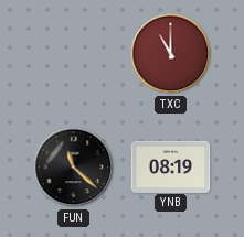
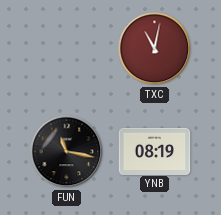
TXC: 11:00 -> 11:02 (155, 49)
FUN: 11:22 -> 11:17 (67, 152)
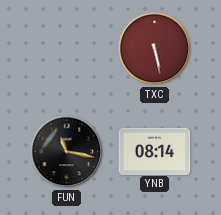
TXC: 11:02 -> 5:28 (155, 49)
YNB: 08:19 -> 08:14 (155, 151)
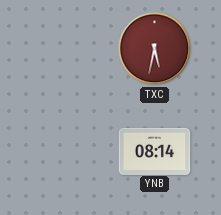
TXC: 5:28 -> 5:32 (155, 49)
FUN: 11:17 -> none (67, 152)
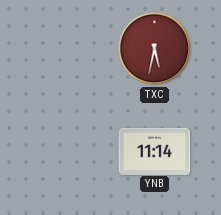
YNB: 08:14 -> 11:14 (155, 151)
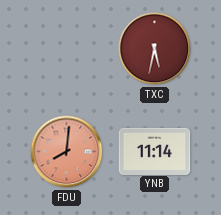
FDU: none -> 8:01 (67, 152)
